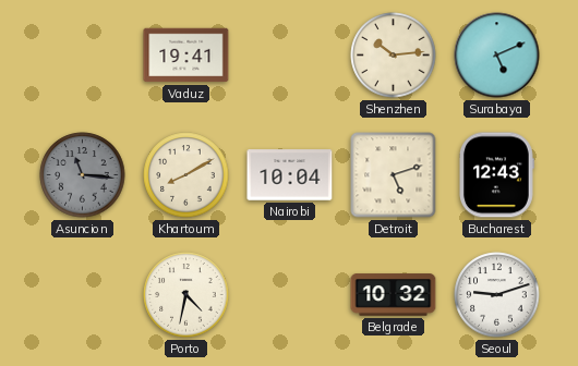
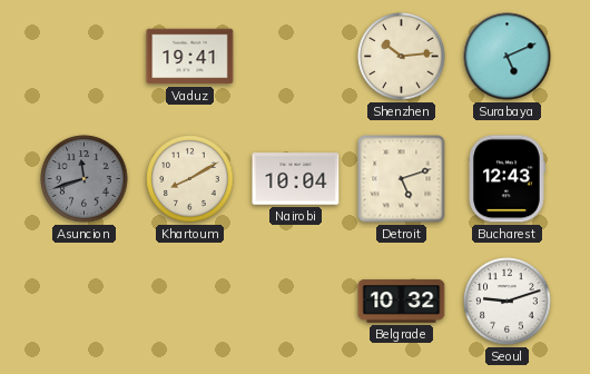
Asuncion: 11:16 -> 11:42 (85, 179)
Porto: 4:32 -> none (186, 295)
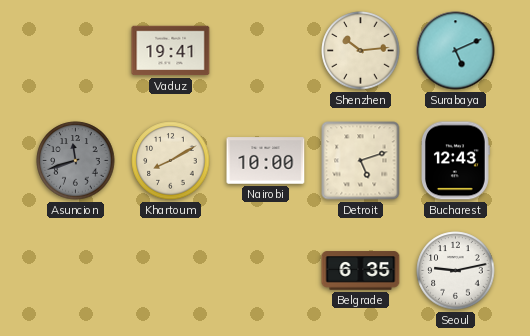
Nairobi: 10:04 -> 10:00 (266, 161)
Belgrade: 10:32 -> 6:35 (361, 271)
Seoul: 9:12 -> 9:13 (456, 271)
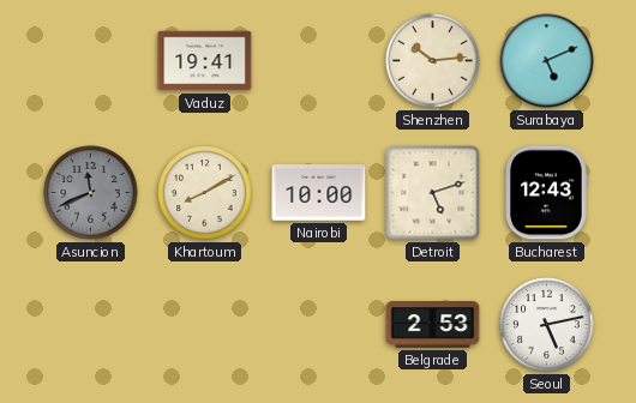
Asuncion: 11:42 -> 11:41 (91, 193)
Belgrade: 6:35 -> 2:53 (433, 325)
Seoul: 9:13 -> 5:13 (547, 325)
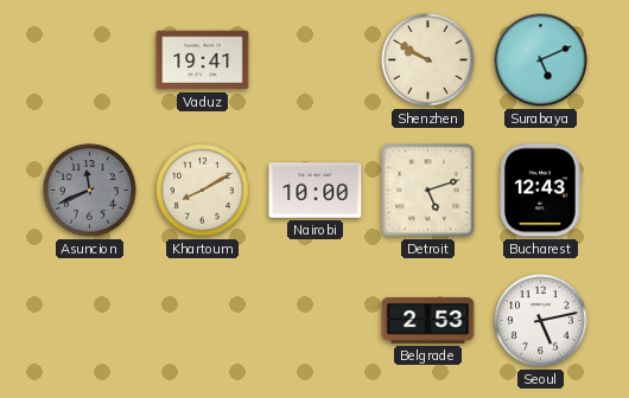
Shenzhen: 10:14 -> 9:50 (428, 60)
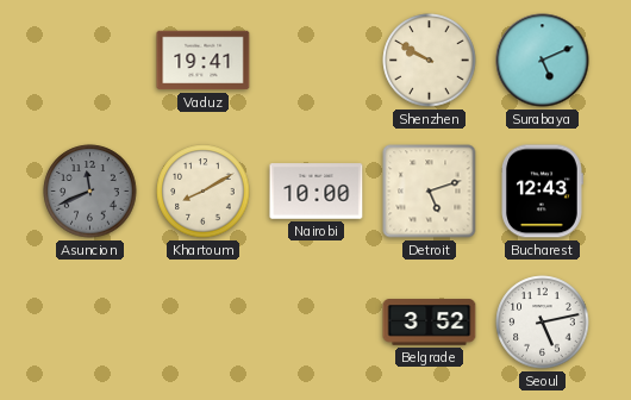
Belgrade: 2:53 -> 3:52 (430, 323)
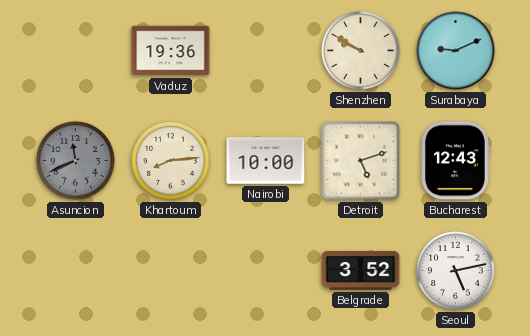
Vaduz: 19:41 -> 19:36 (171, 51)
Surabaya: 5:11 -> 9:11 (456, 51)
Khartoum: 8:10 -> 8:14 (171, 161)
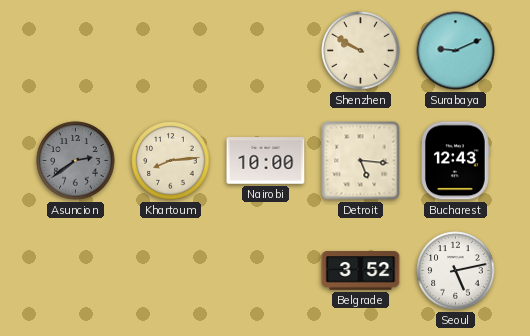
Vaduz: 19:36 -> none (171, 51)
Asuncion: 11:41 -> 2:39 (76, 161)
Detroit: 5:12 -> 5:16 (361, 161)
